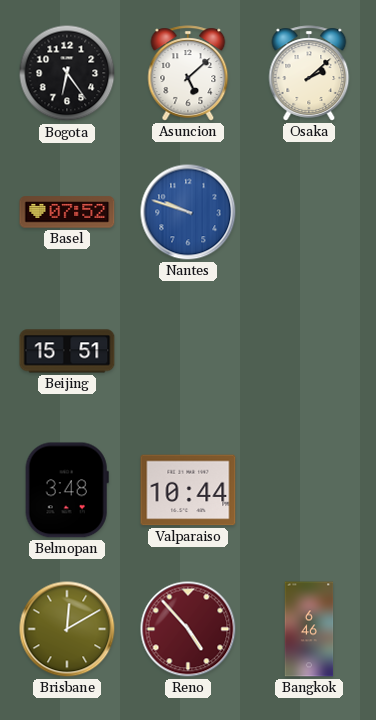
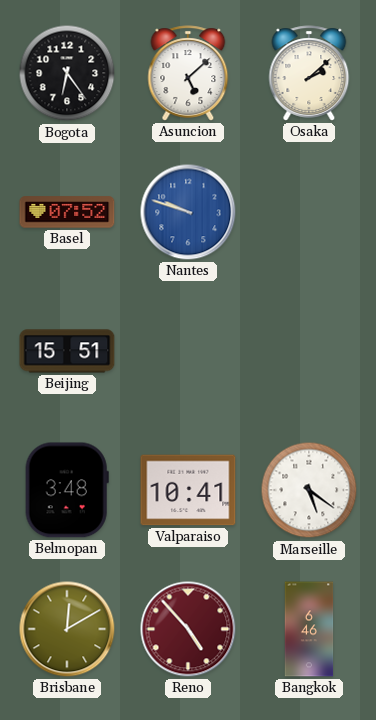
Valparaiso: 10:44 -> 10:41 (188, 490)
Marseille: none -> 5:21 (309, 490)
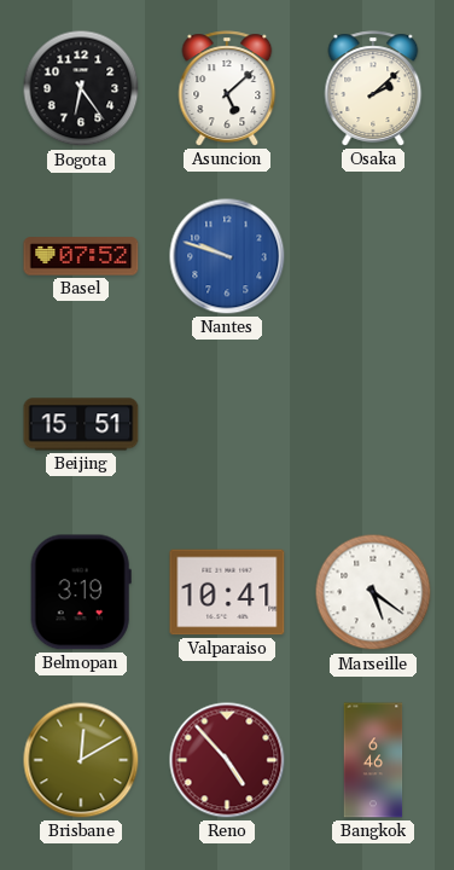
Belmopan: 3:48 -> 3:19 (81, 592)
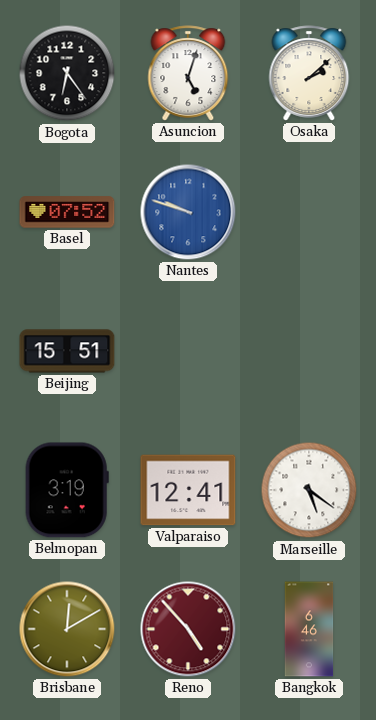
Asuncion: 5:08 -> 5:03 (188, 73)
Valparaiso: 10:41 -> 12:41 (188, 490)
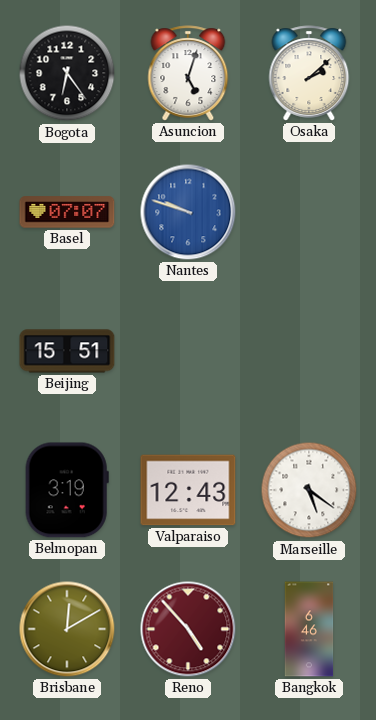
Basel: 07:52 -> 07:07 (67, 212)
Valparaiso: 12:41 -> 12:43 (188, 490)
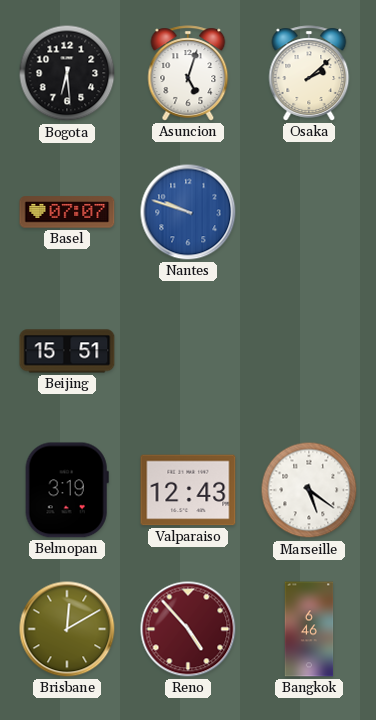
Bogota: 6:24 -> 6:29 (67, 73)
